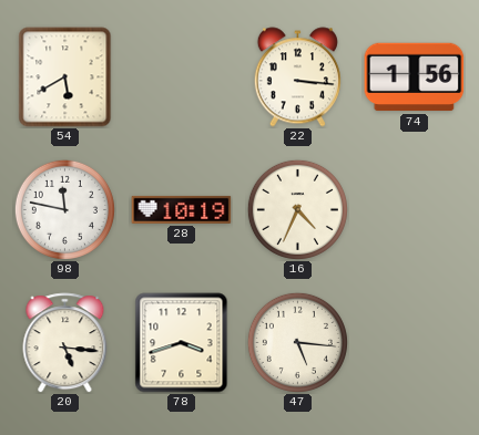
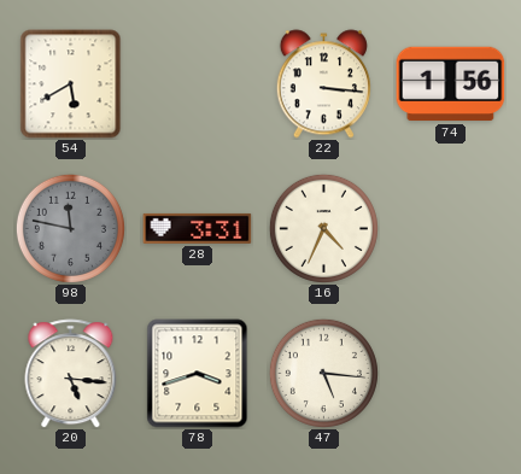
98 dial: white -> grey (70, 228)
28: 10:19 -> 3:31 (198, 228)
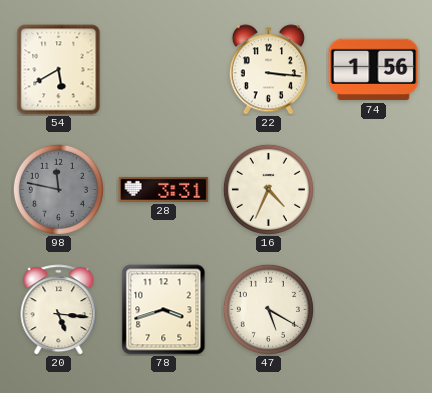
47: 5:16 -> 5:20 (268, 309)
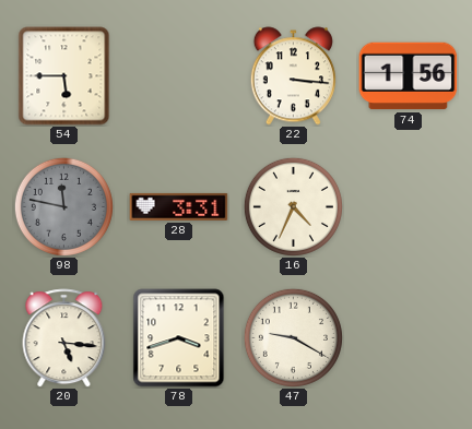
54: 5:40 -> 5:45 (64, 76)
47: 5:20 -> 9:20 (293, 337)
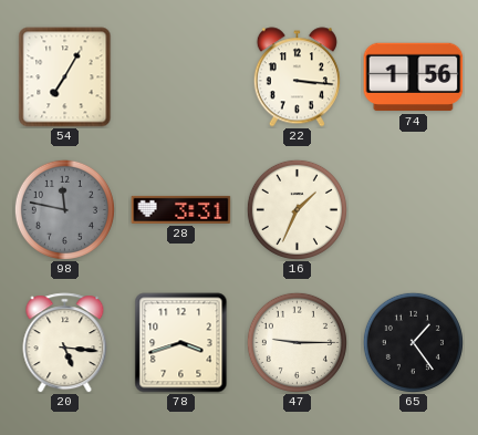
54: 5:45 -> 7:05 (65, 77)
16: 4:34 -> 1:34 (297, 209)
47: 9:20 -> 9:15 (297, 342)
65: none -> 1:24 (413, 342)
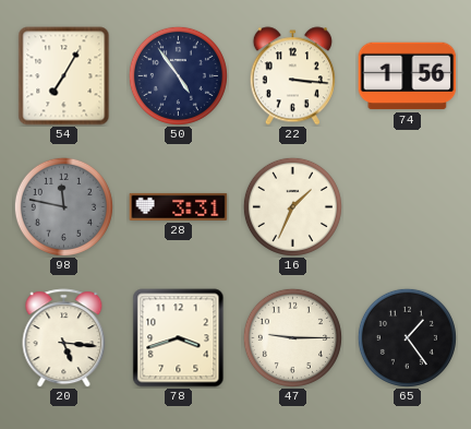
50: none -> 4:54 (178, 75)
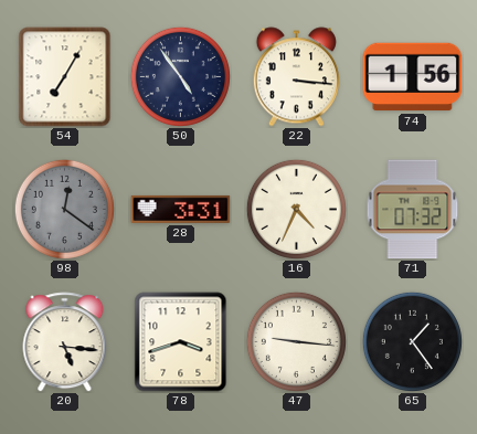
98: 11:47 -> 12:21 (64, 209)
16: 1:34 -> 4:34 (296, 209)
71: none -> 07:32 (413, 210)
47: 9:15 -> 9:16 (296, 341)
